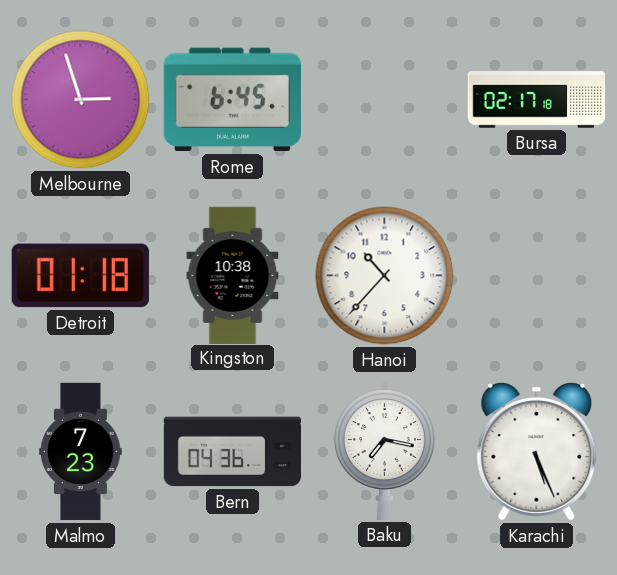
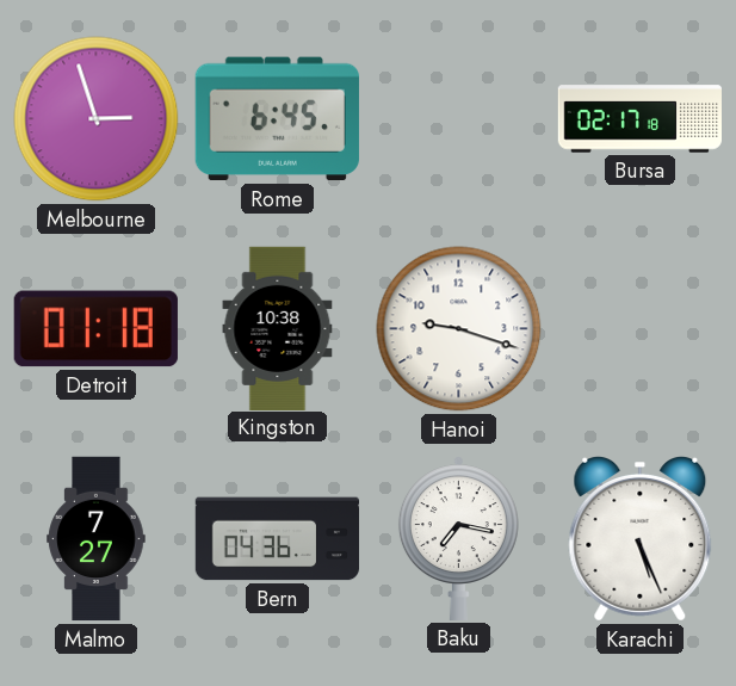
Hanoi: 10:37 -> 9:18 (459, 329)
Malmo: 7:23 -> 7:27 (97, 539)
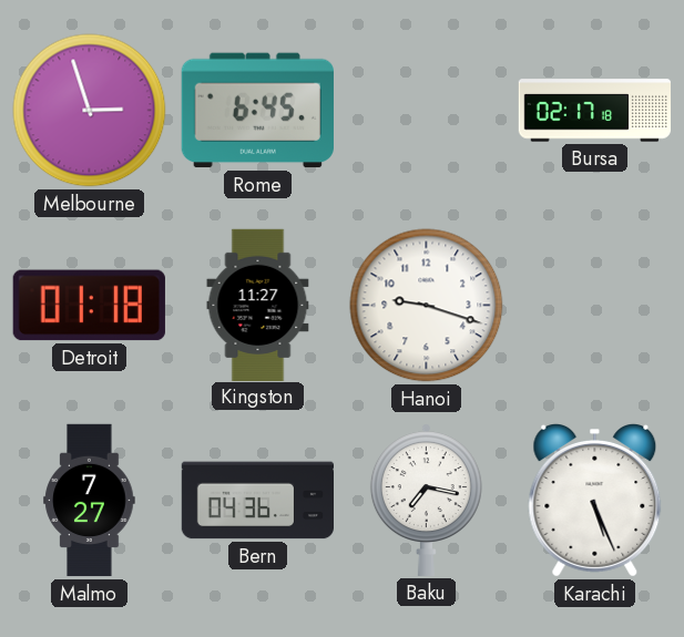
Kingston: 10:38 -> 11:27 (258, 305)
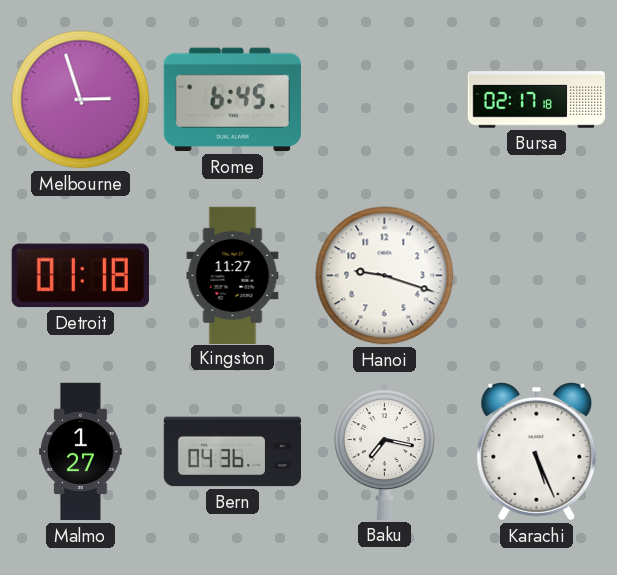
Malmo: 7:27 -> 1:27 (81, 452)
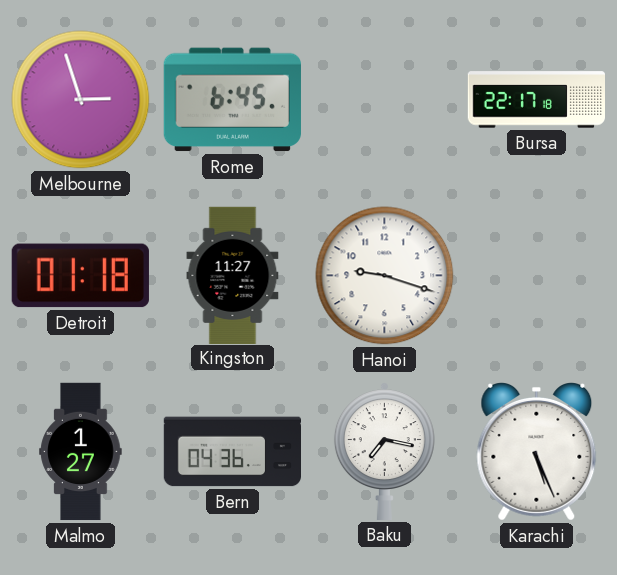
Bursa: 02:17 -> 22:17 (536, 100)
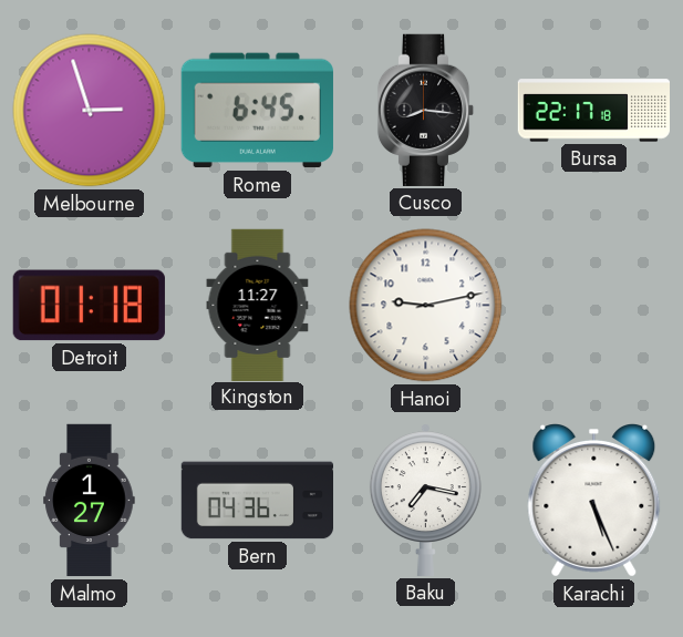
Cusco: none -> 8:16 (426, 110)
Hanoi: 9:18 -> 9:13 (426, 306)
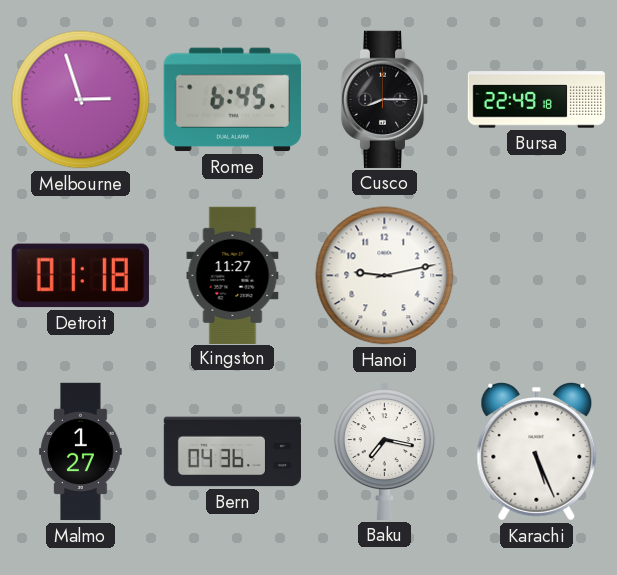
Cusco: 8:16 -> 8:15 (385, 99)
Bursa: 22:17 -> 22:49 (536, 100)
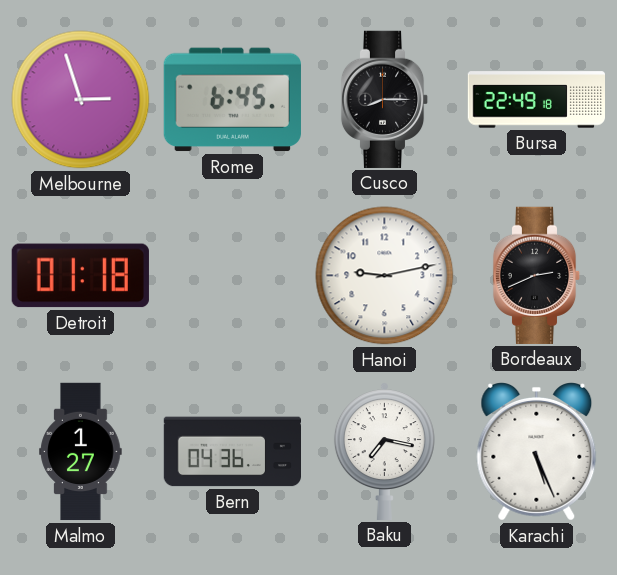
Kingston: 11:27 -> none (233, 275)
Bordeaux: none -> 2:41 (537, 275)
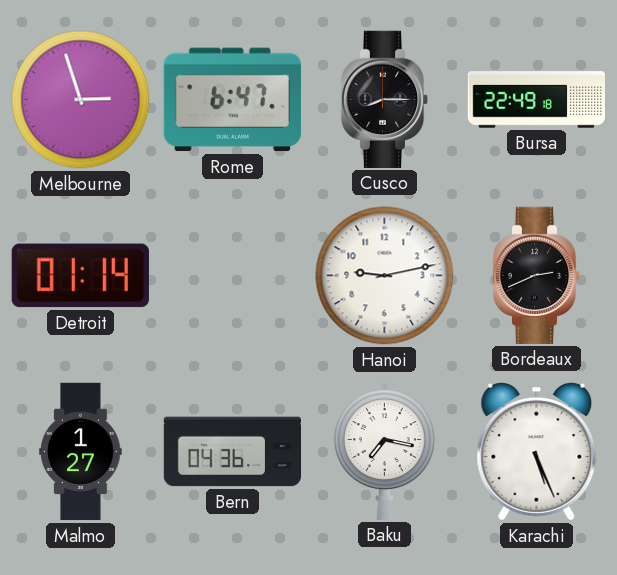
Rome: 6:45 -> 6:47 (232, 100)
Detroit: 01:18 -> 01:14 (80, 276)
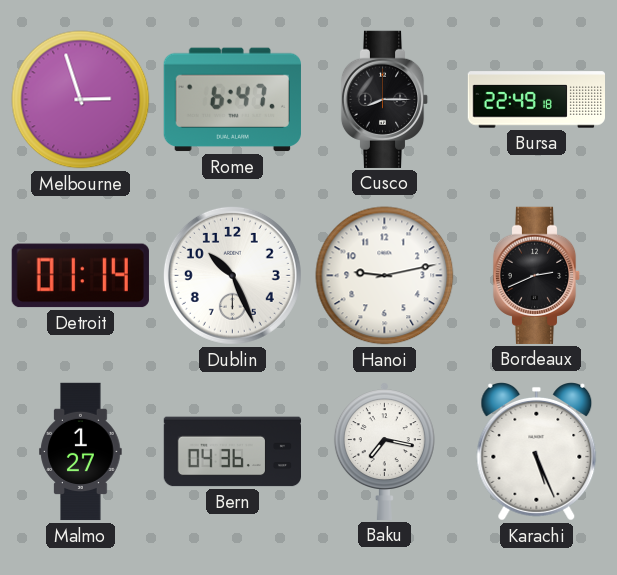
Dublin: none -> 10:26 (232, 275)
